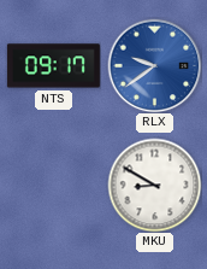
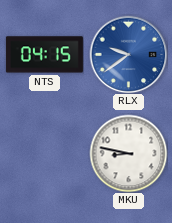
NTS: 09:17 -> 04:15 (44, 55)
MKU: 8:50 -> 8:47 (128, 153)
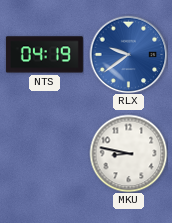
NTS: 04:15 -> 04:19 (44, 55)
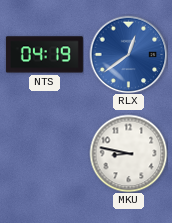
RLX: 9:39 -> 12:39 (128, 54)
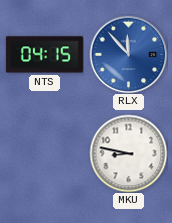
NTS: 04:19 -> 04:15 (44, 55)
RLX: 12:39 -> 11:53 (128, 54)
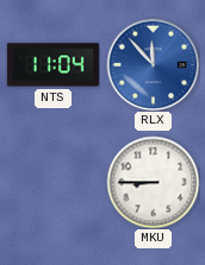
NTS: 04:15 -> 11:04 (52, 65)
MKU: 8:47 -> 8:45 (153, 182)
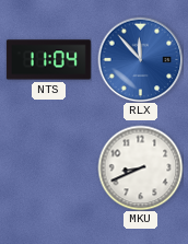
MKU: 8:45 -> 8:41 (140, 167)
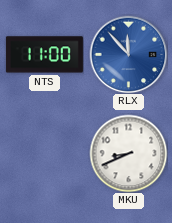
NTS: 11:04 -> 11:00 (44, 55)
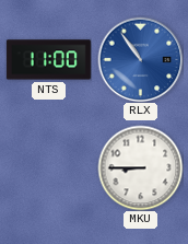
RLX: 11:53 -> 10:54 (140, 59)
MKU: 8:41 -> 8:45 (140, 167)
